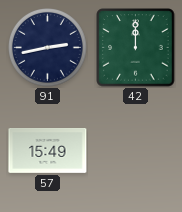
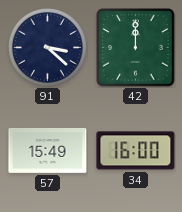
91: 2:43 -> 3:22 (48, 48)
34: none -> 16:00 (136, 151)
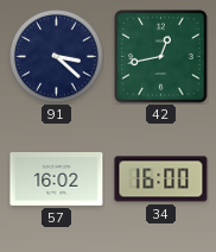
42: 12:00 -> 12:43 (161, 57)
57: 15:49 -> 16:02 (57, 179)
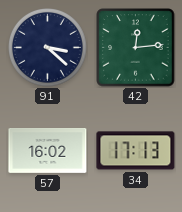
42: 12:43 -> 12:14 (136, 48)
34: 16:00 -> 17:13 (136, 151)
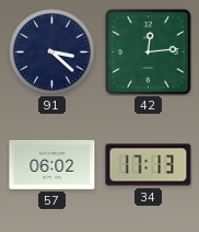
57: 16:02 -> 06:02 (52, 165)
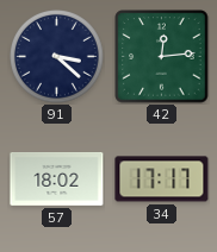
57: 06:02 -> 18:02 (57, 179)
34: 17:13 -> 17:17 (162, 179)
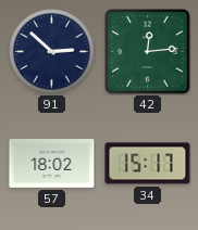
91: 3:22 -> 2:52 (52, 52)
34: 17:17 -> 15:17 (148, 164)
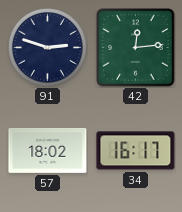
91: 2:52 -> 2:48 (48, 48)
34: 15:17 -> 16:17 (136, 151)
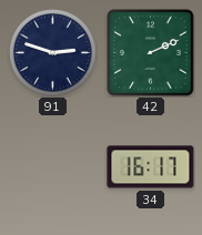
42: 12:14 -> 2:11 (151, 53)
57: 18:02 -> none (48, 151)
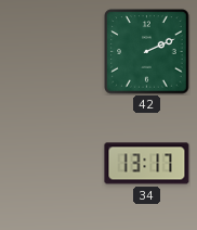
91: 2:48 -> none (53, 53)
34: 16:17 -> 13:17 (147, 164)
